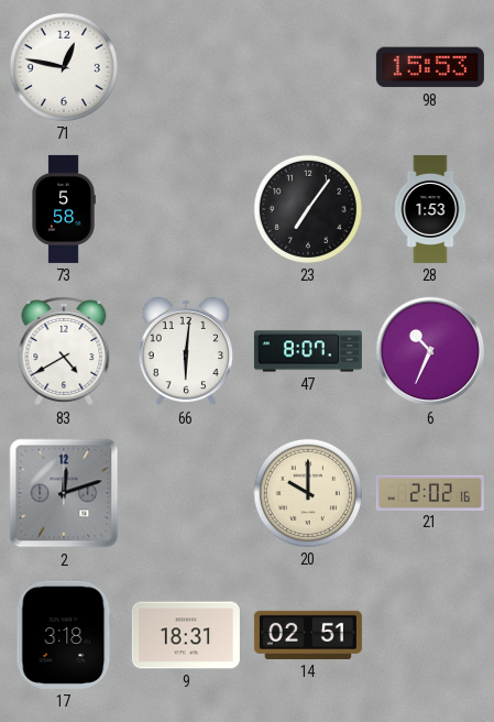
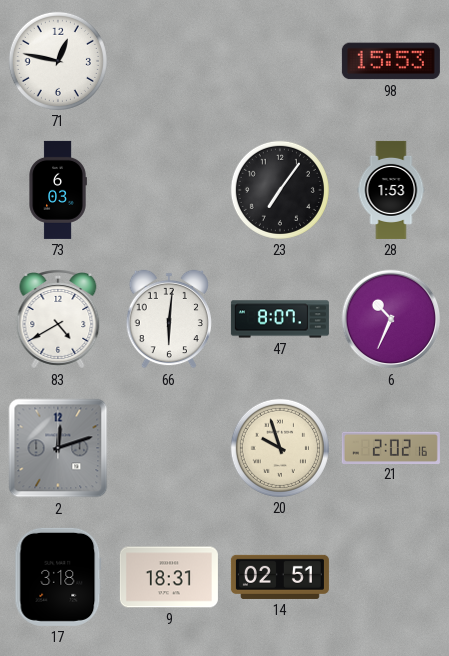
73: 5:58 -> 6:03 (58, 190)
20: 10:00 -> 9:57 (280, 448)
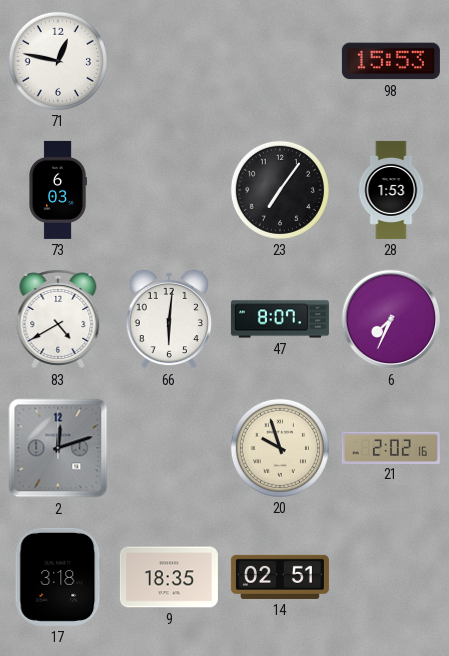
6: 10:34 -> 7:34 (391, 319)
9: 18:31 -> 18:35 (169, 577)
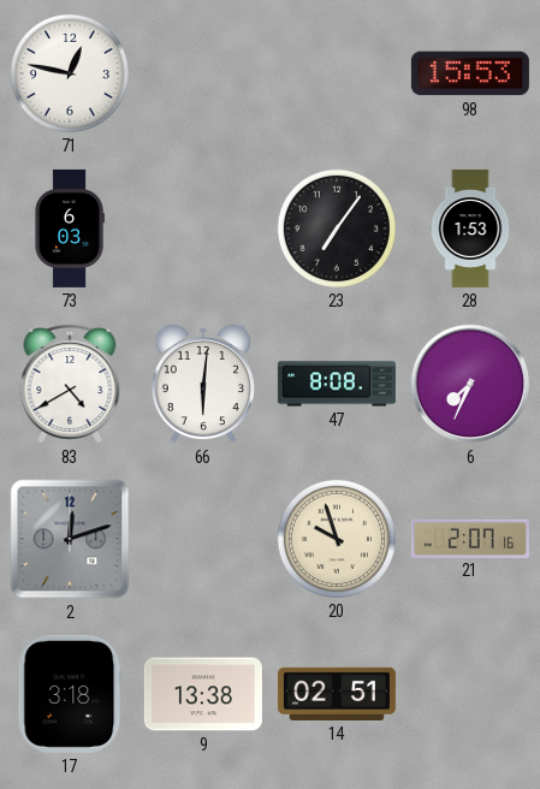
47: 8:07 -> 8:08 (337, 384)
21: 2:02 -> 2:07 (470, 538)
9: 18:35 -> 13:38 (203, 694)
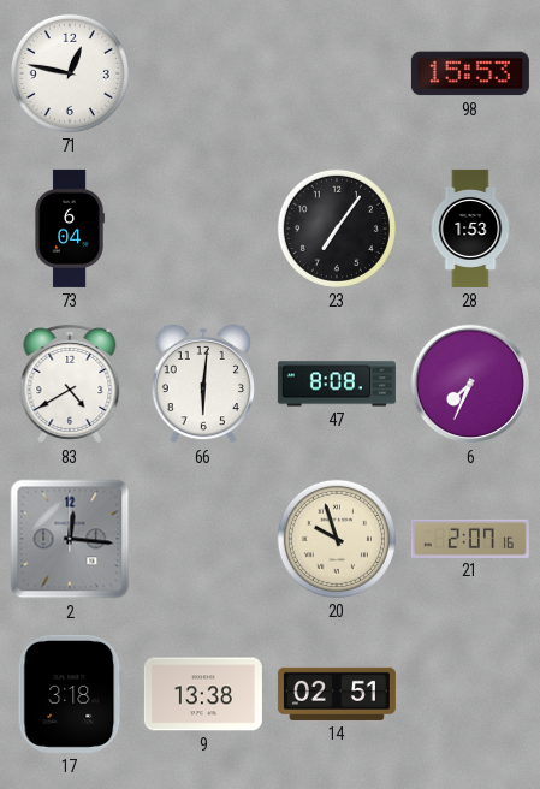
73: 6:03 -> 6:04 (70, 229)
2: 12:12 -> 12:16 (70, 539)
